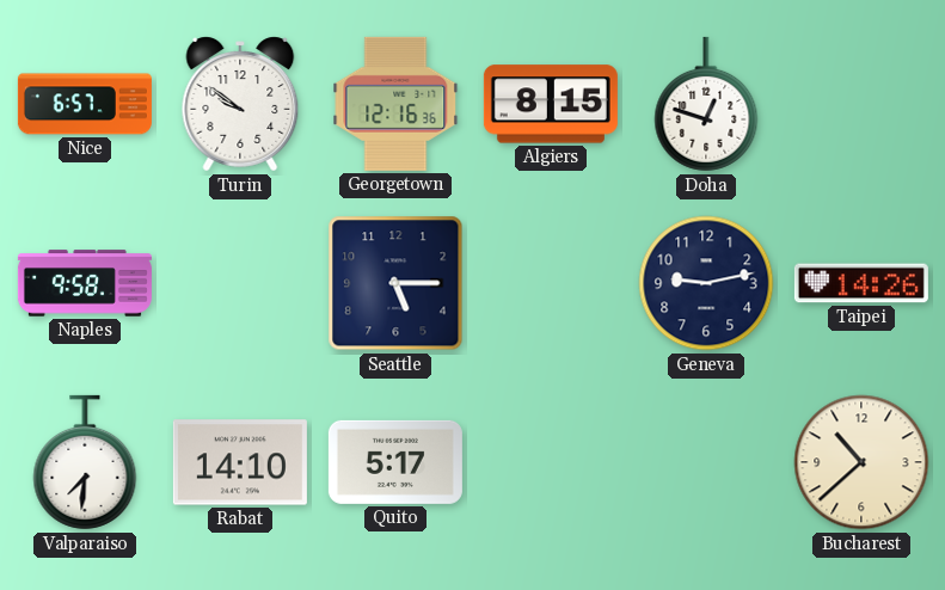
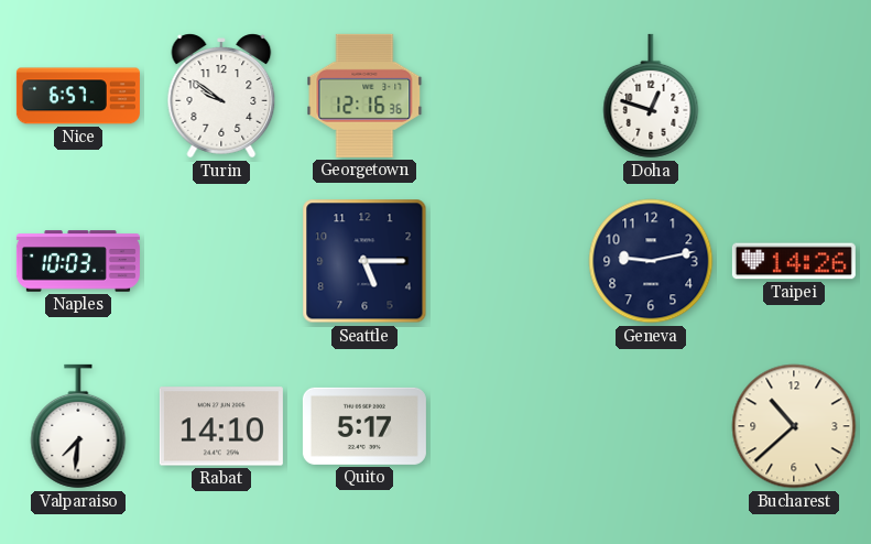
Algiers: 8:15 -> none (551, 104)
Naples: 9:58 -> 10:03 (78, 261)
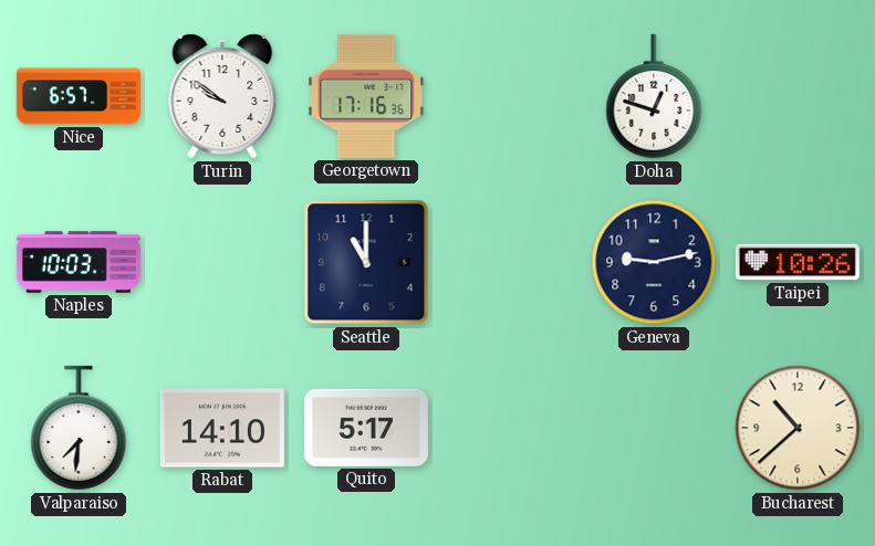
Georgetown: 12:16 -> 17:16 (366, 96)
Seattle: 5:15 -> 11:00 (366, 262)
Taipei: 14:26 -> 10:26 (798, 262)
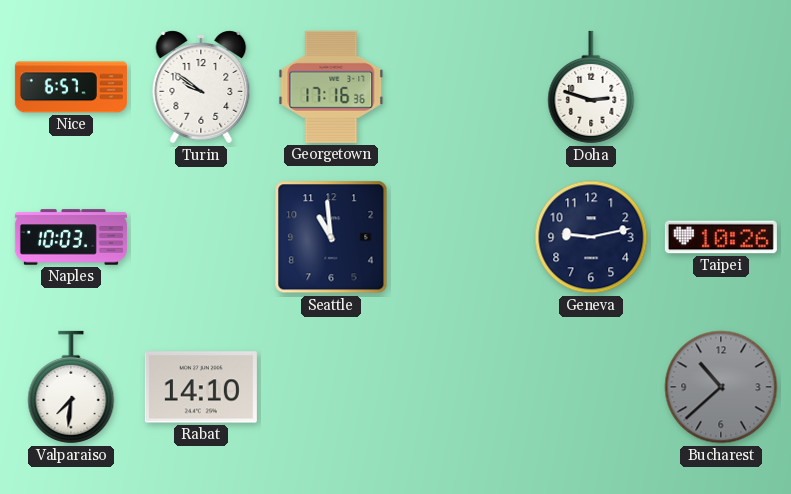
Doha: 12:48 -> 2:48 (591, 87)
Seattle: 11:00 -> 10:59 (331, 237)
Quito: 5:17 -> none (366, 428)
Bucharest dial: cream -> grey (721, 387)
